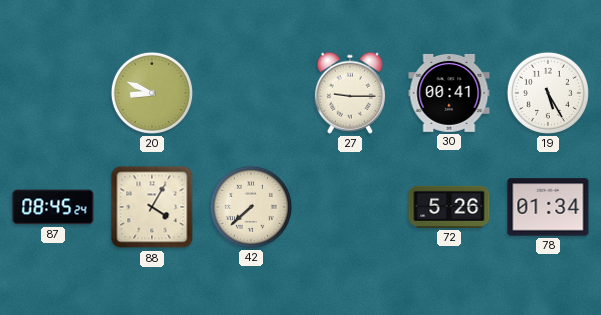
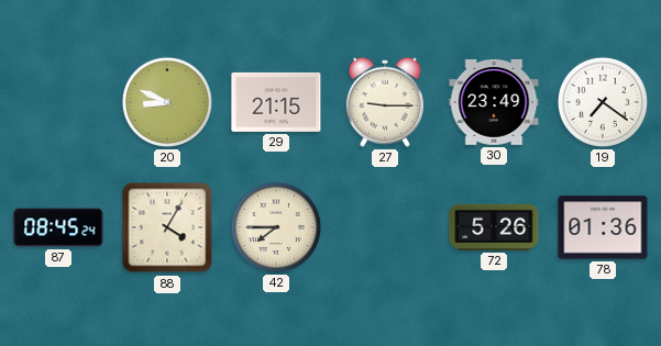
29: none -> 21:15 (276, 102)
30: 00:41 -> 23:49 (494, 102)
19: 5:25 -> 7:21 (603, 102)
42: 7:38 -> 7:45 (276, 227)
78: 01:34 -> 01:36 (603, 227)
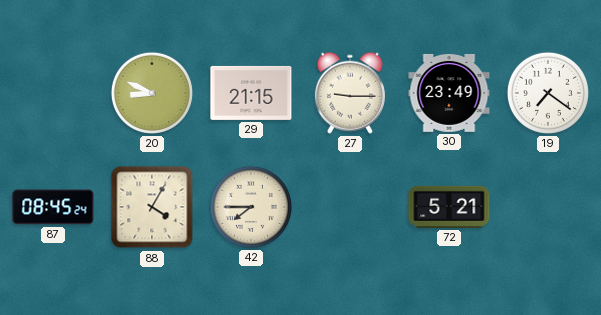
72: 5:26 -> 5:21 (449, 207)
78: 01:36 -> none (603, 227)
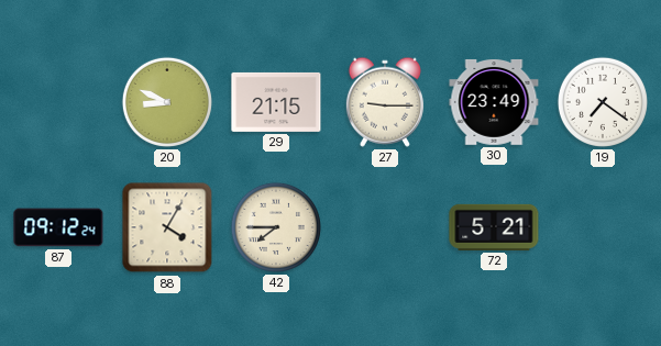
87: 08:45 -> 09:12 (58, 227)
